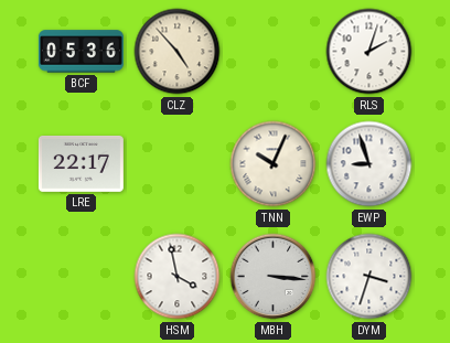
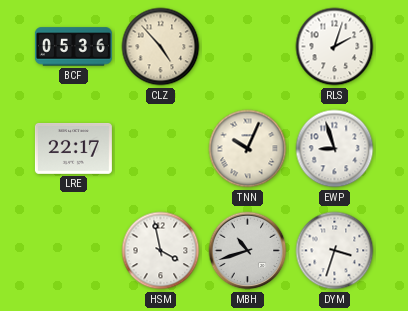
MBH: 3:16 -> 10:42 (248, 251)
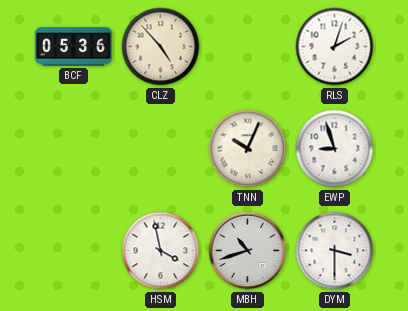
LRE: 22:17 -> none (73, 148)
DYM: 3:33 -> 3:30 (335, 251)
